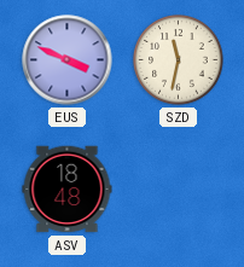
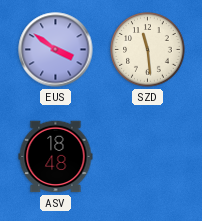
EUS: 3:49 -> 3:51 (56, 50)
SZD: 11:32 -> 11:29 (148, 50)
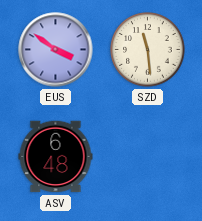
ASV: 18:48 -> 6:48 (56, 157)
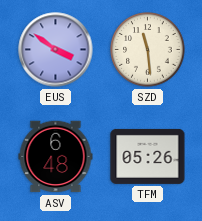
TFM: none -> 05:26 (148, 156)
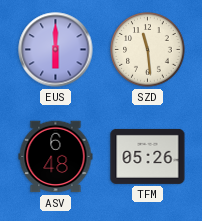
EUS: 3:51 -> 6:00 (56, 50)
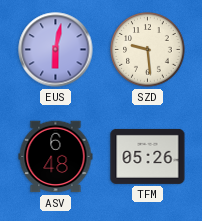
EUS: 6:00 -> 6:02 (56, 50)
SZD: 11:29 -> 9:29 (148, 50)
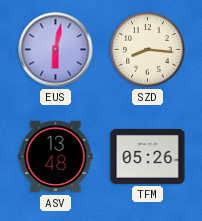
SZD: 9:29 -> 8:16 (148, 50)
ASV: 6:48 -> 13:48 (56, 157)
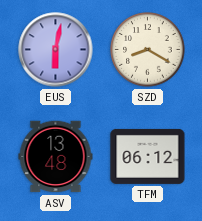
SZD: 8:16 -> 8:20 (148, 50)
TFM: 05:26 -> 06:12 (148, 156)
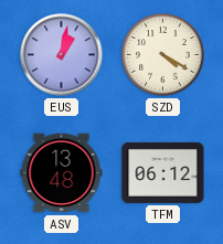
EUS: 6:02 -> 1:02 (62, 55)
SZD: 8:20 -> 4:20 (163, 55)
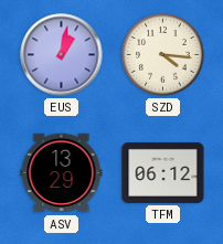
SZD: 4:20 -> 4:16 (163, 55)
ASV: 13:48 -> 13:29 (62, 173)
